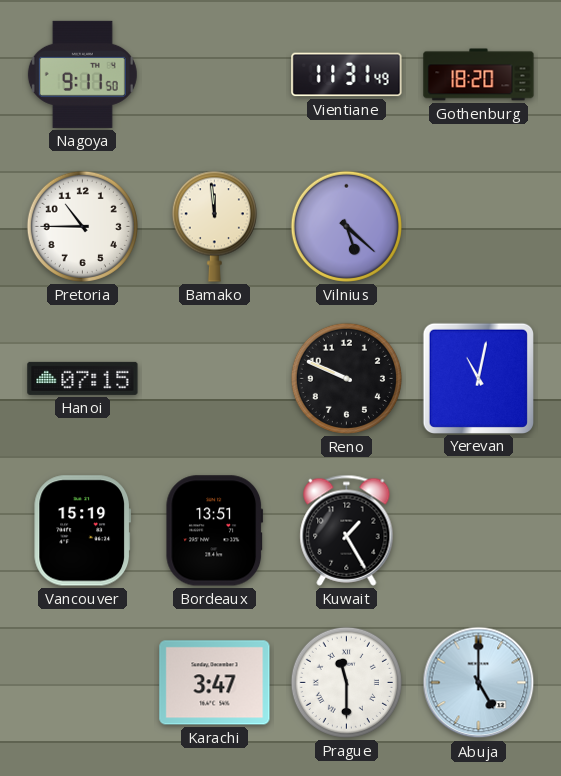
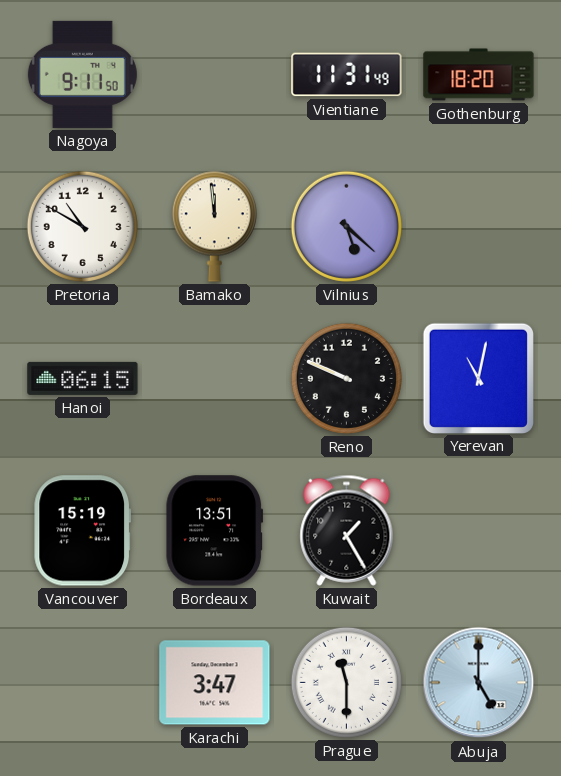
Pretoria: 10:45 -> 10:50 (82, 226)
Hanoi: 07:15 -> 06:15 (83, 378)
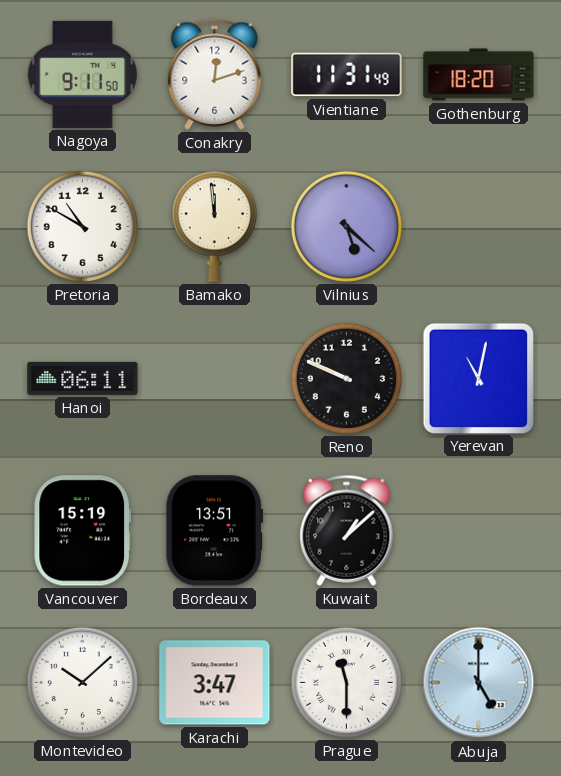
Conakry: none -> 12:12 (215, 74)
Hanoi: 06:15 -> 06:11 (83, 378)
Kuwait: 1:25 -> 1:08 (347, 530)
Montevideo: none -> 10:08 (82, 682)
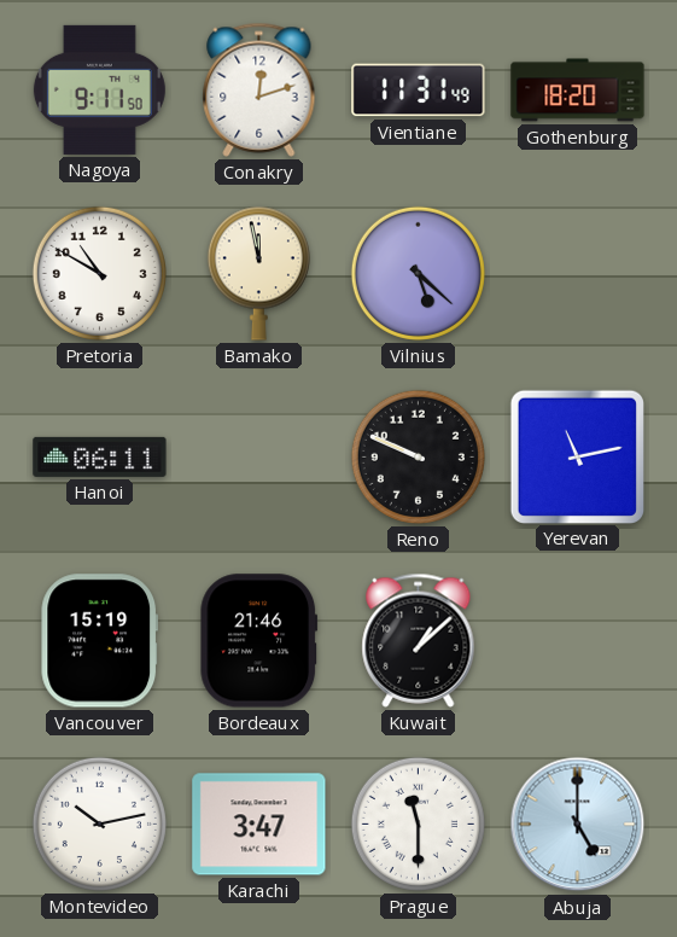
Bamako: 11:59 -> 11:58 (258, 273)
Yerevan: 11:02 -> 11:13 (577, 456)
Bordeaux: 13:51 -> 21:46 (259, 641)
Montevideo: 10:08 -> 10:13 (99, 823)
